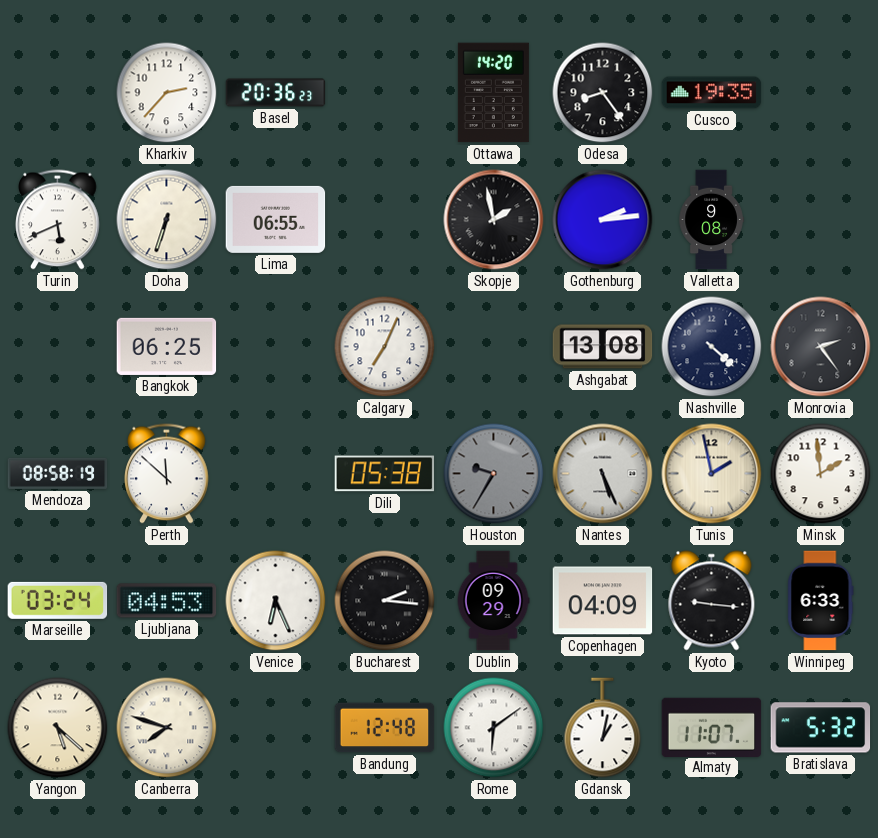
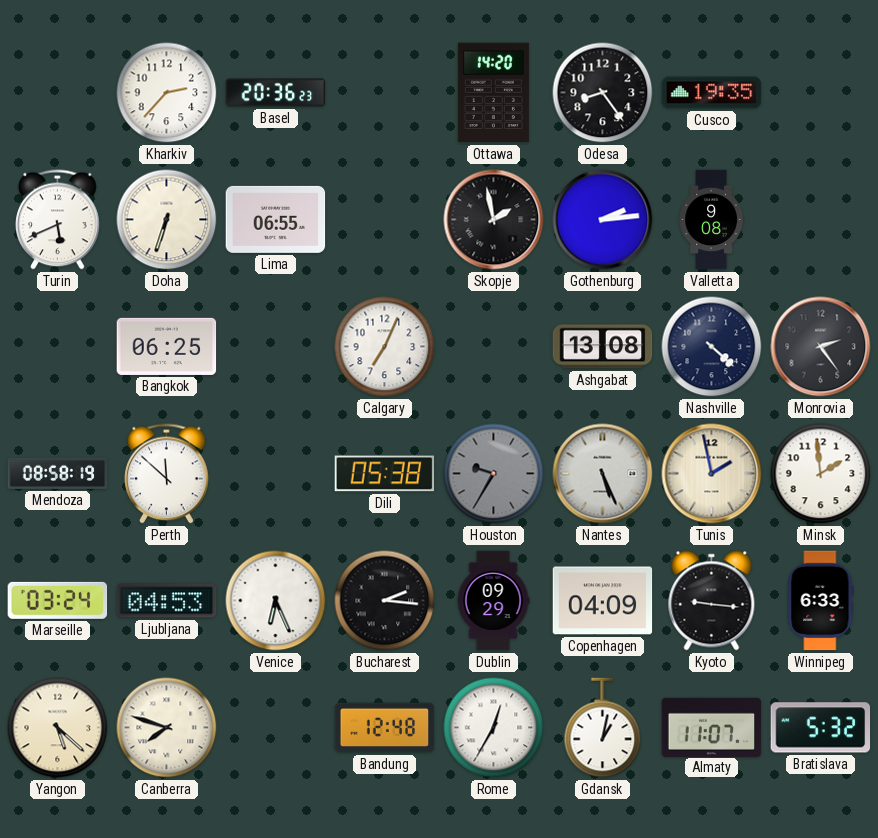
Rome: 6:09 -> 12:35 (494, 728)
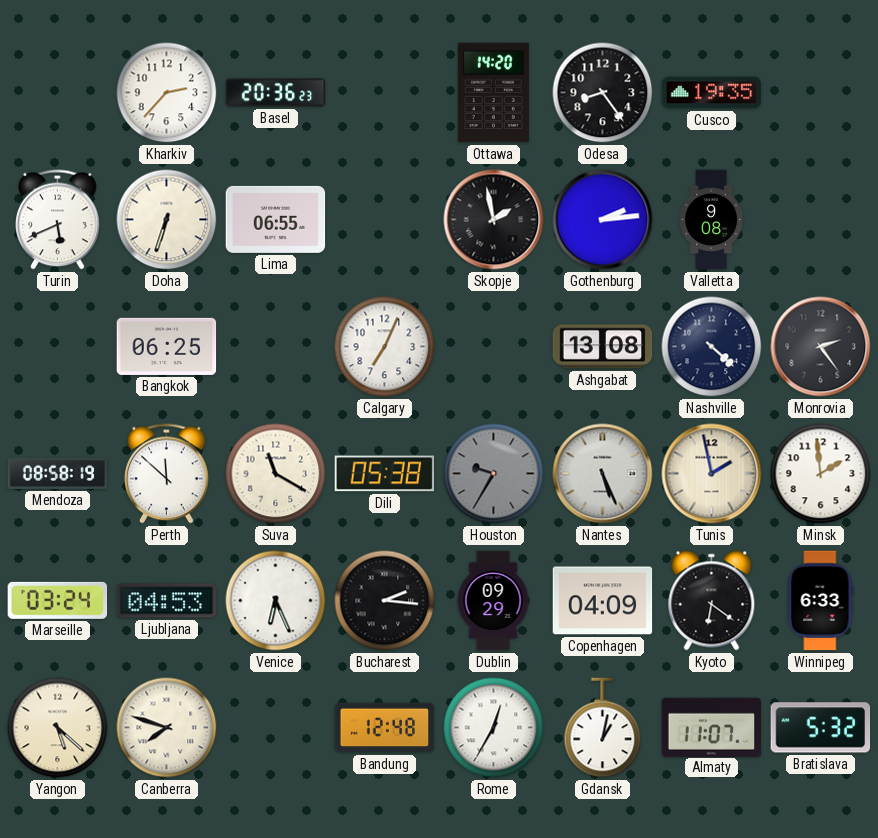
Suva: none -> 11:20 (276, 474)
Kyoto: 9:16 -> 6:21 (712, 601)
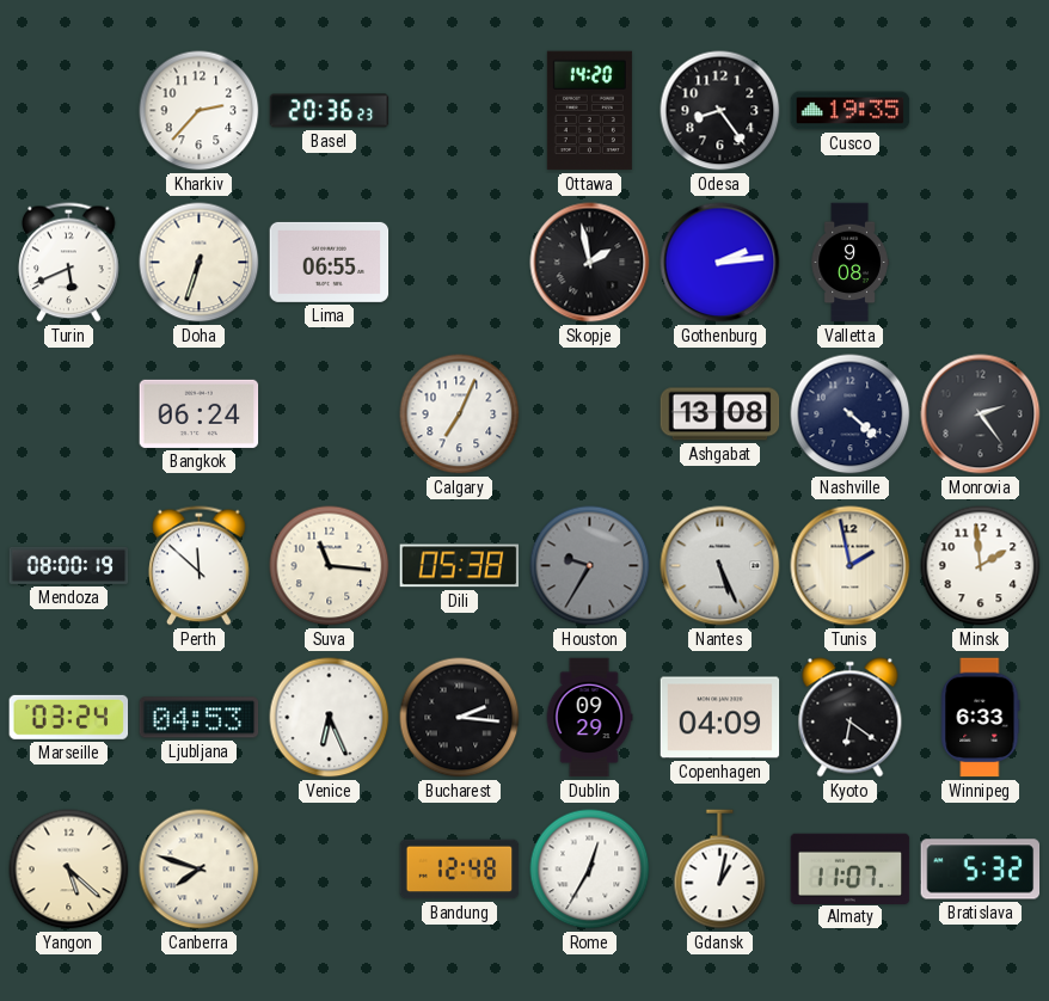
Bangkok: 06:25 -> 06:24 (200, 413)
Mendoza: 08:58 -> 08:00 (69, 565)
Suva: 11:20 -> 11:16 (330, 566)
